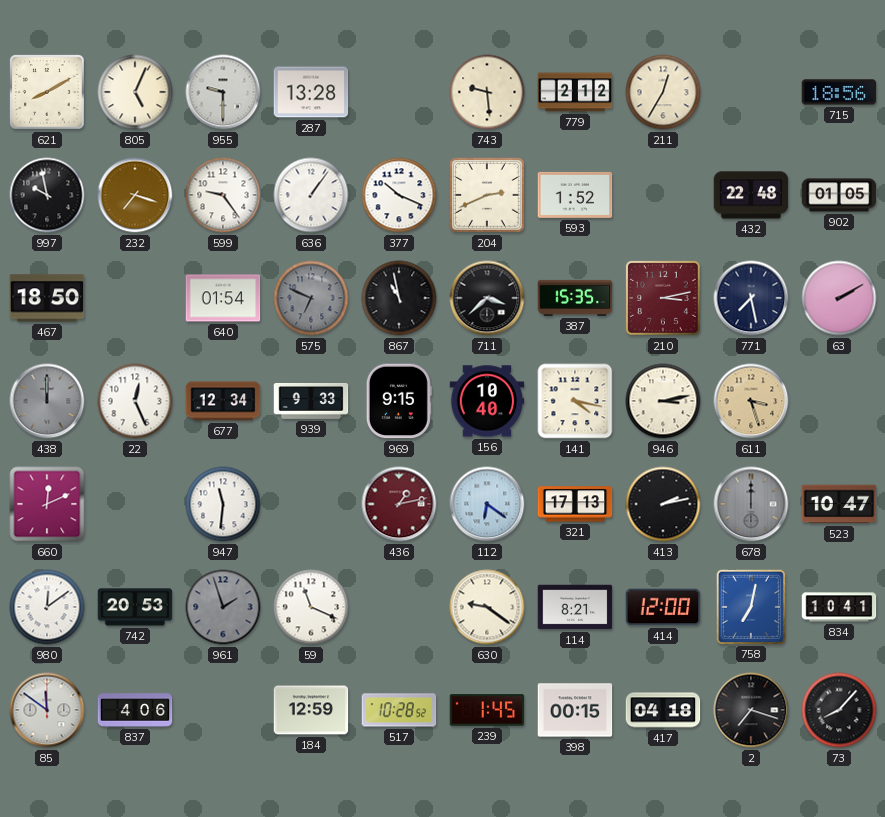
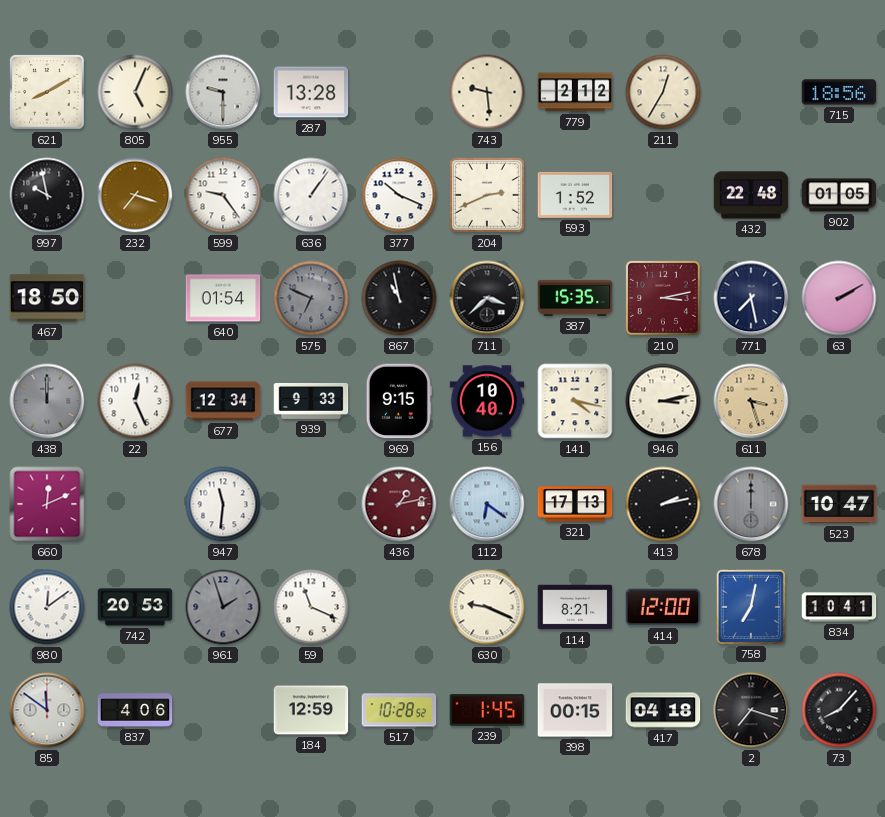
630: 9:21 -> 9:19 (487, 607)
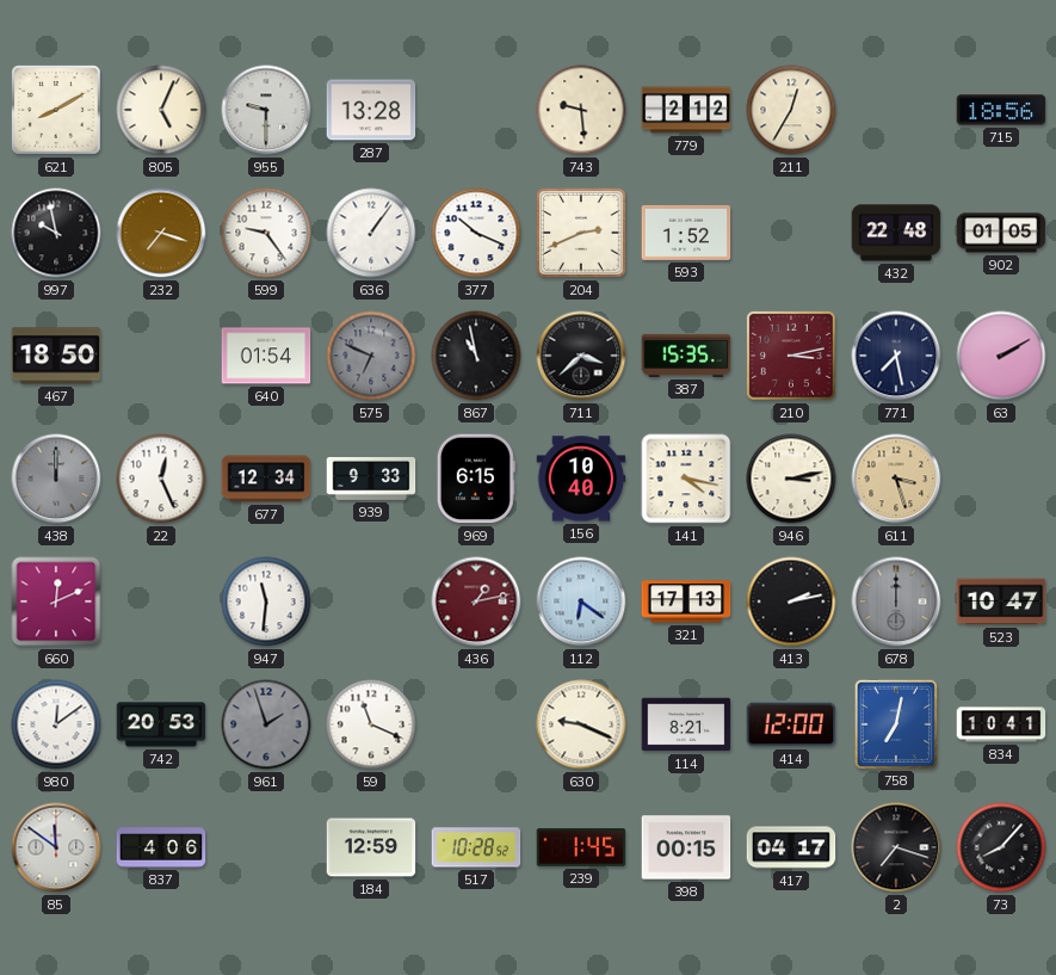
969: 9:15 -> 6:15 (476, 479)
417: 04:18 -> 04:17 (791, 847)
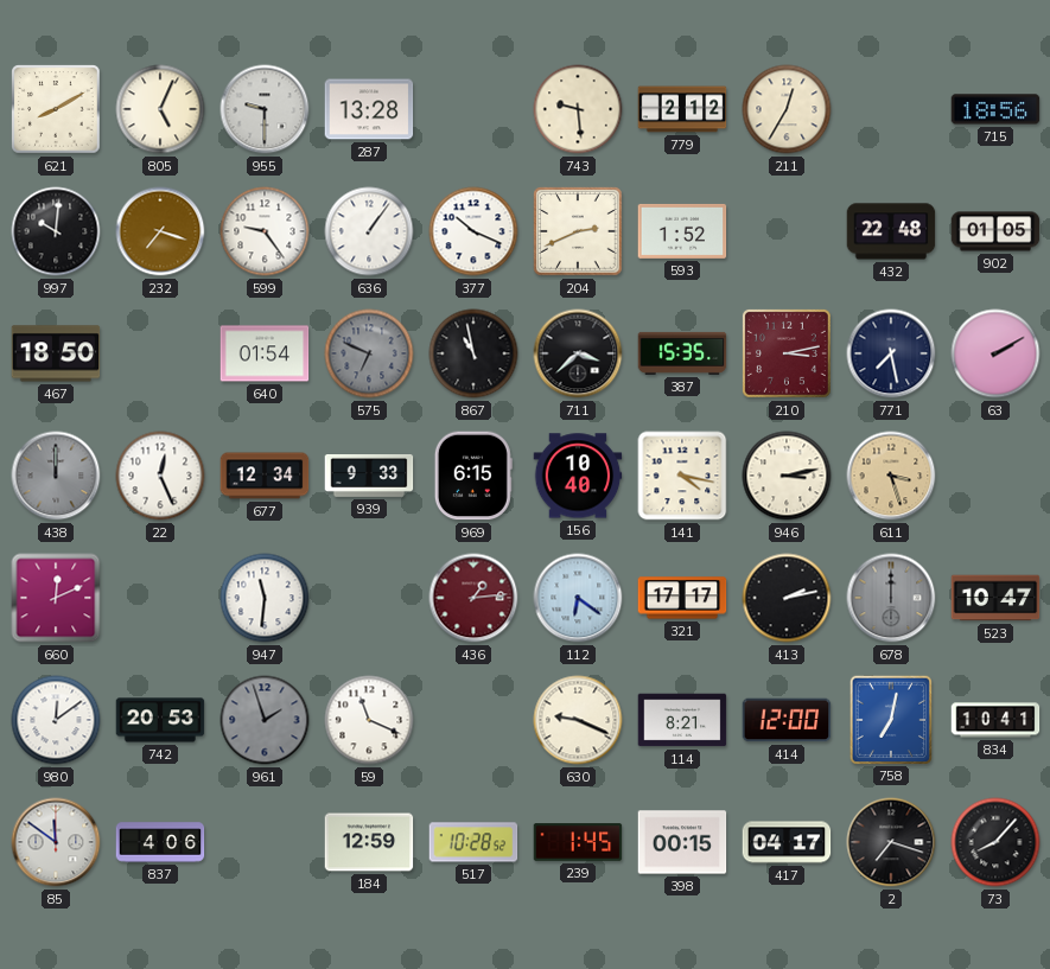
997: 9:58 -> 10:01 (56, 231)
436: 1:13 -> 1:14 (473, 598)
321: 17:13 -> 17:17 (682, 598)
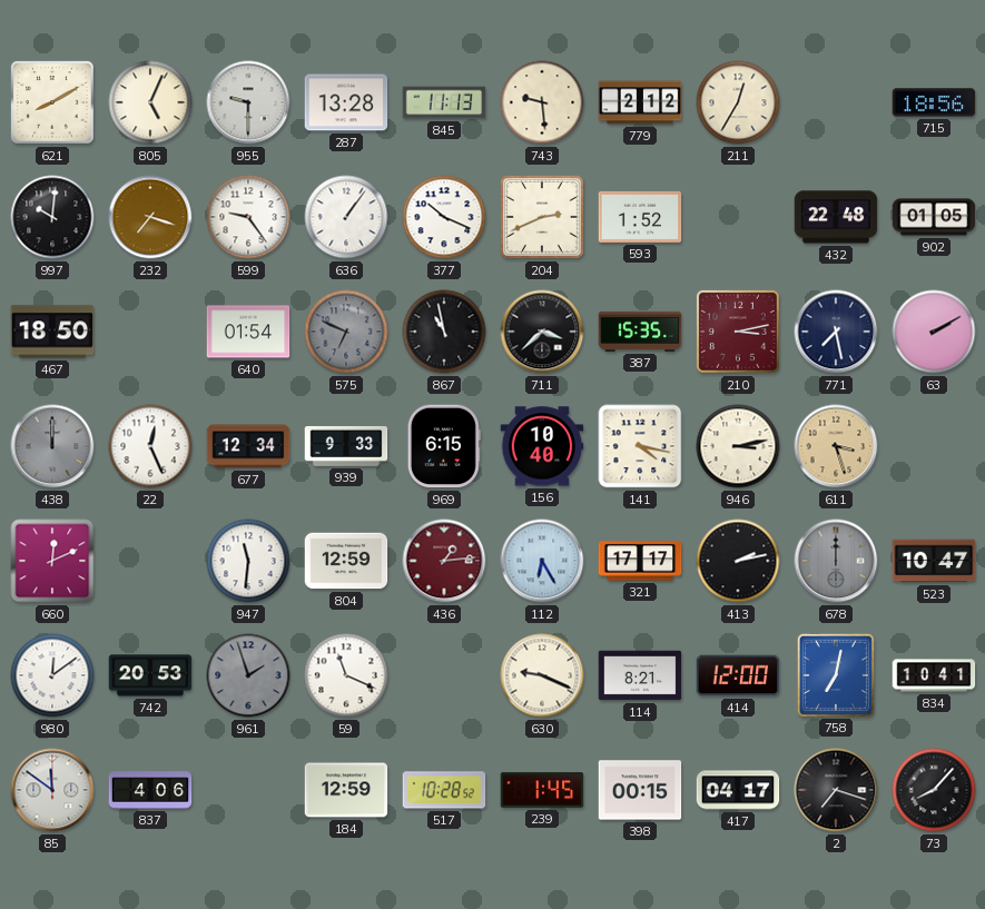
845: none -> 11:13 (444, 102)
804: none -> 12:59 (346, 561)
112: 6:21 -> 6:25 (542, 561)
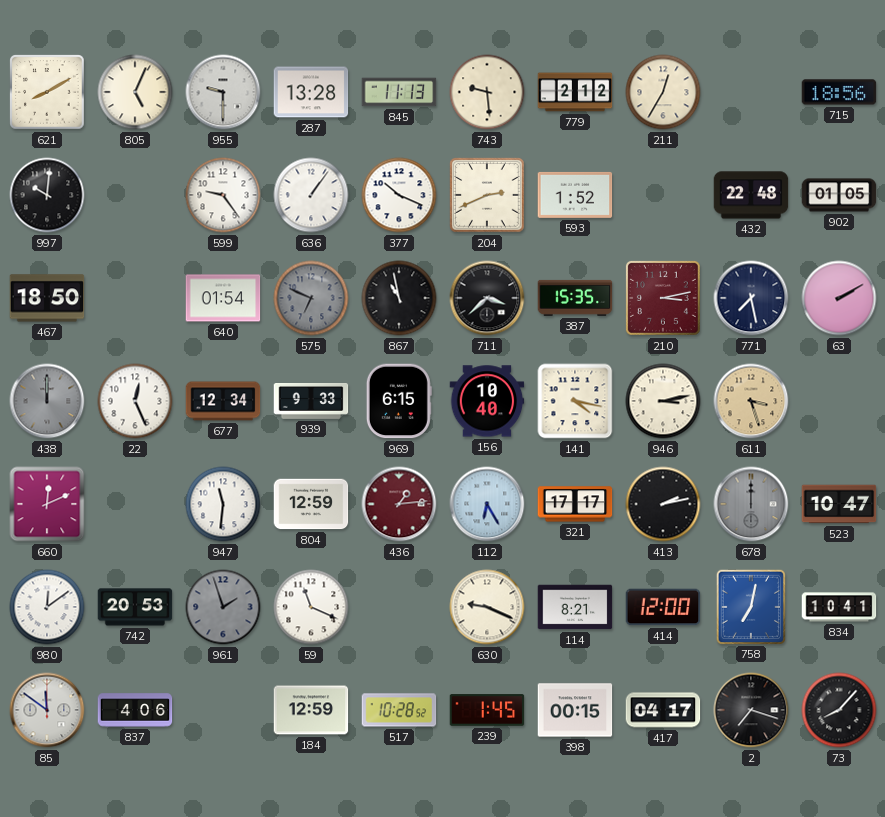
232: 7:18 -> none (150, 217)
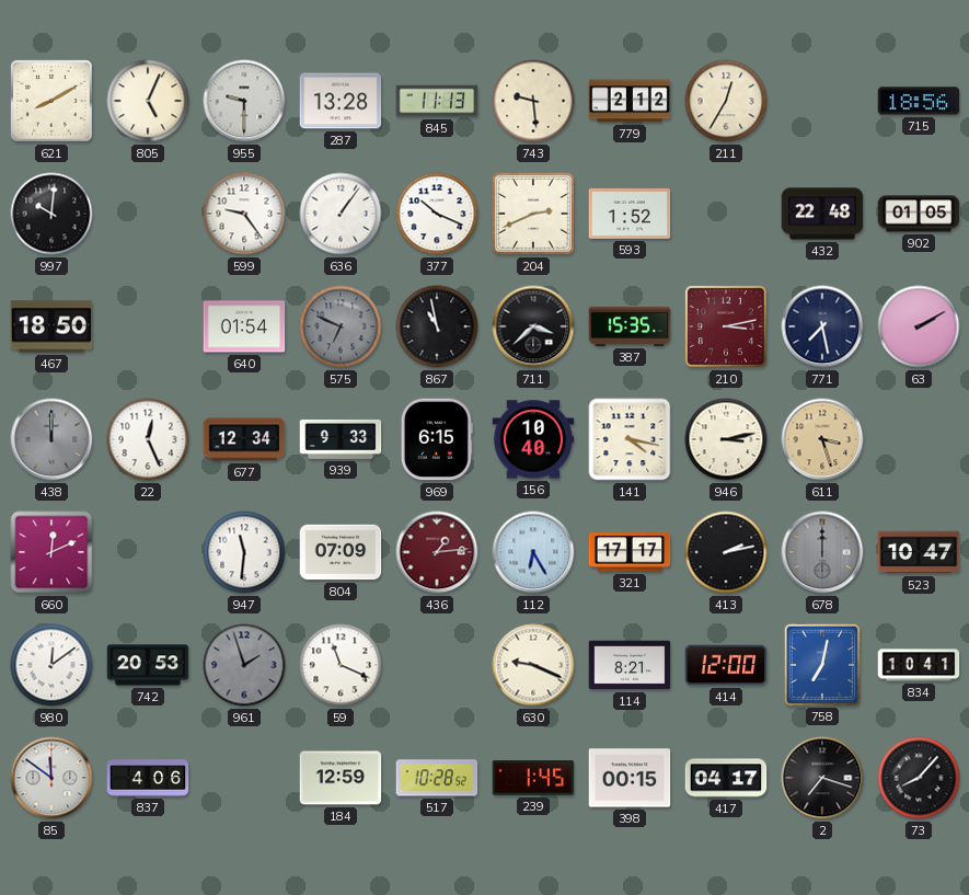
804: 12:59 -> 07:09 (341, 552)
